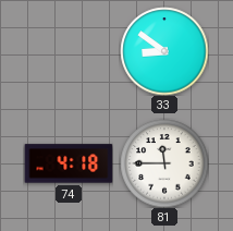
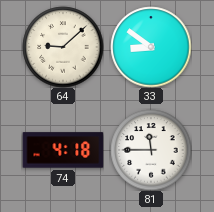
64: none -> 9:08 (63, 47)
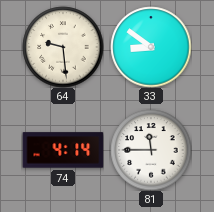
64: 9:08 -> 9:29 (63, 47)
74: 4:18 -> 4:14 (63, 150)
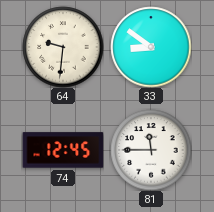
64: 9:29 -> 9:31 (63, 47)
74: 4:14 -> 12:45 (63, 150)
